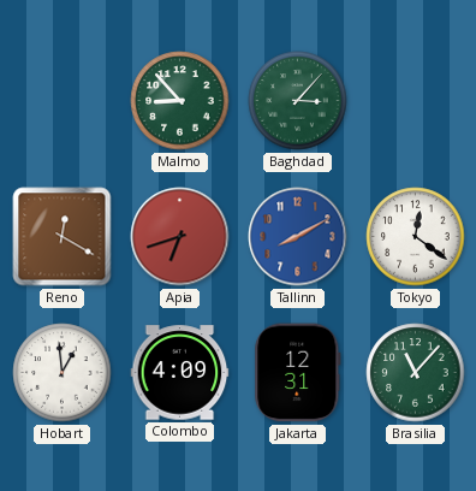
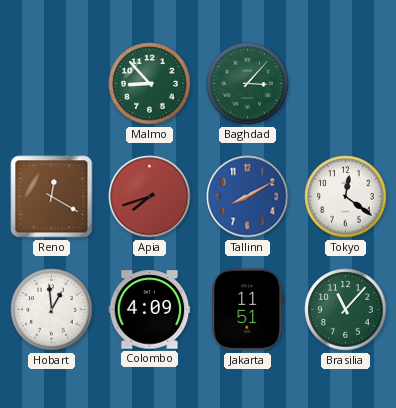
Apia: 6:42 -> 7:42 (150, 197)
Jakarta: 12:31 -> 11:51 (248, 310)
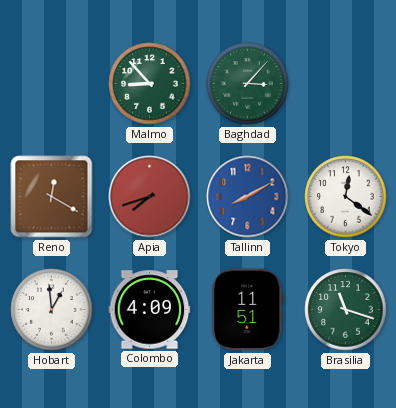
Brasilia: 11:07 -> 11:18 (346, 310)
